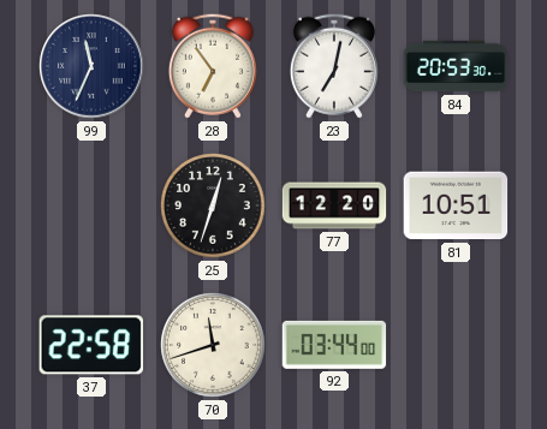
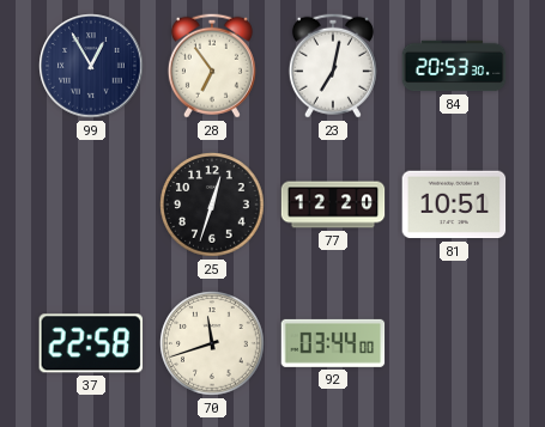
99: 11:34 -> 12:55 (91, 66)
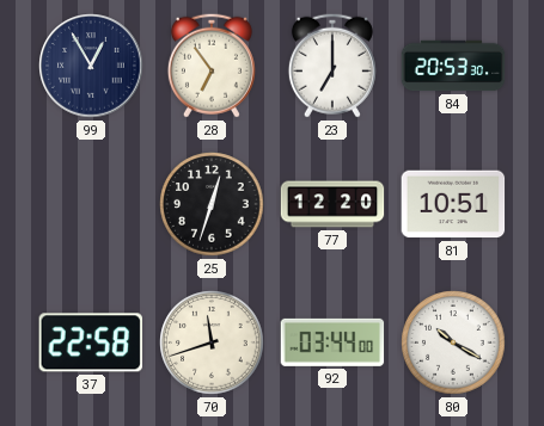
23: 7:02 -> 7:00 (332, 66)
80: none -> 10:20 (453, 342)
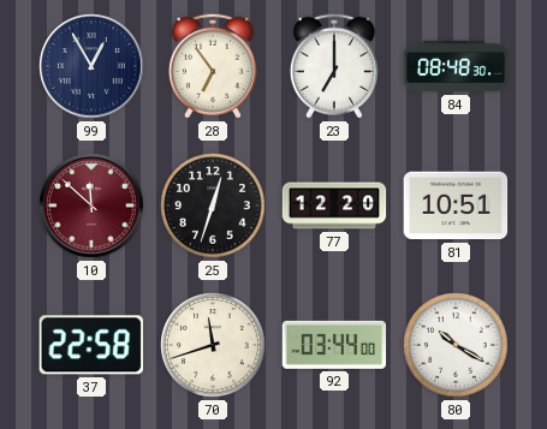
84: 20:53 -> 08:48 (456, 66)
10: none -> 11:52 (91, 205)
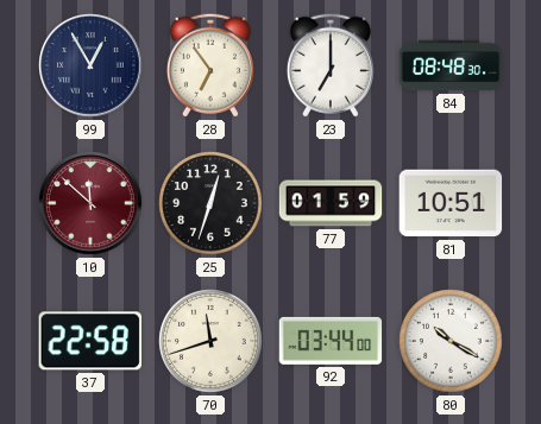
77: 12:20 -> 01:59 (331, 203)
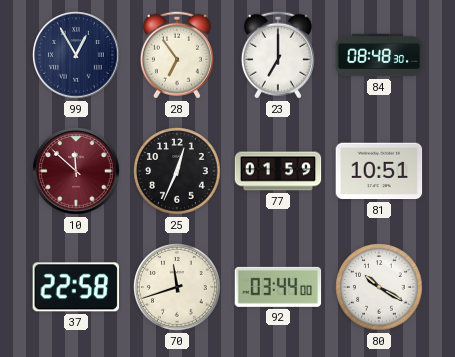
25: 12:33 -> 12:34 (177, 171)
